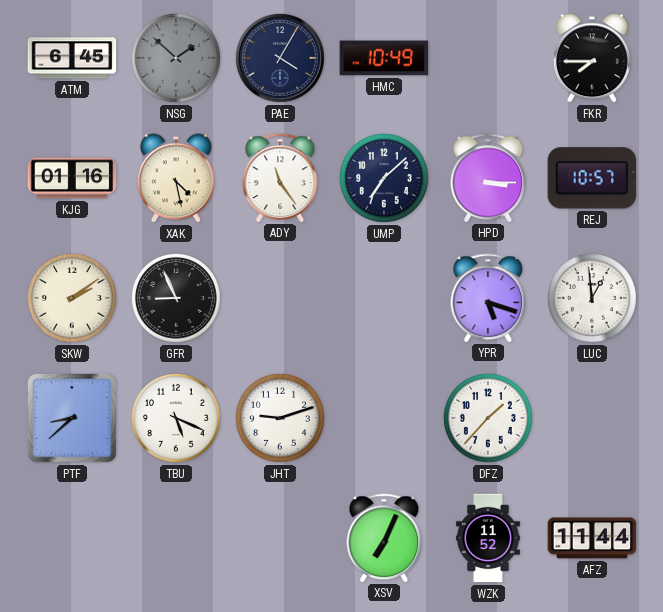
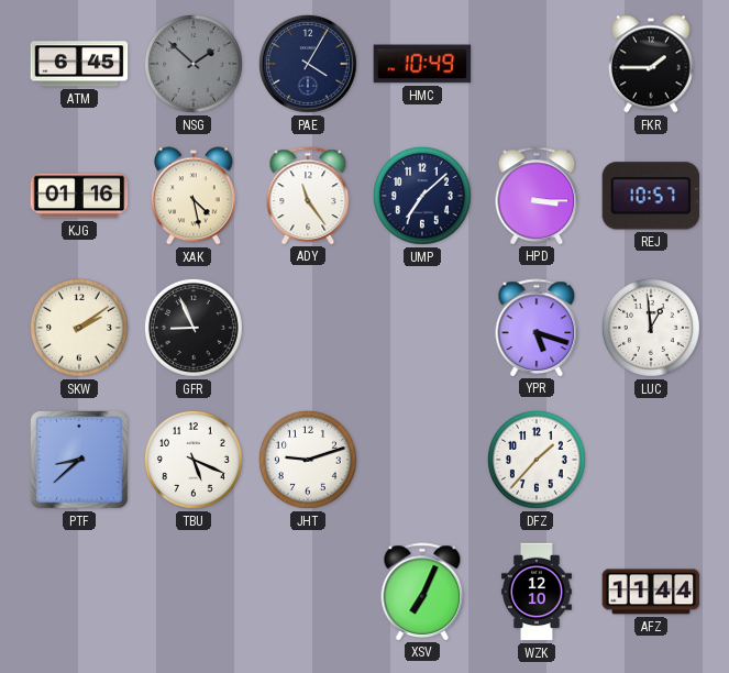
FKR: 7:45 -> 1:45 (651, 64)
WZK: 11:52 -> 12:10 (537, 592)
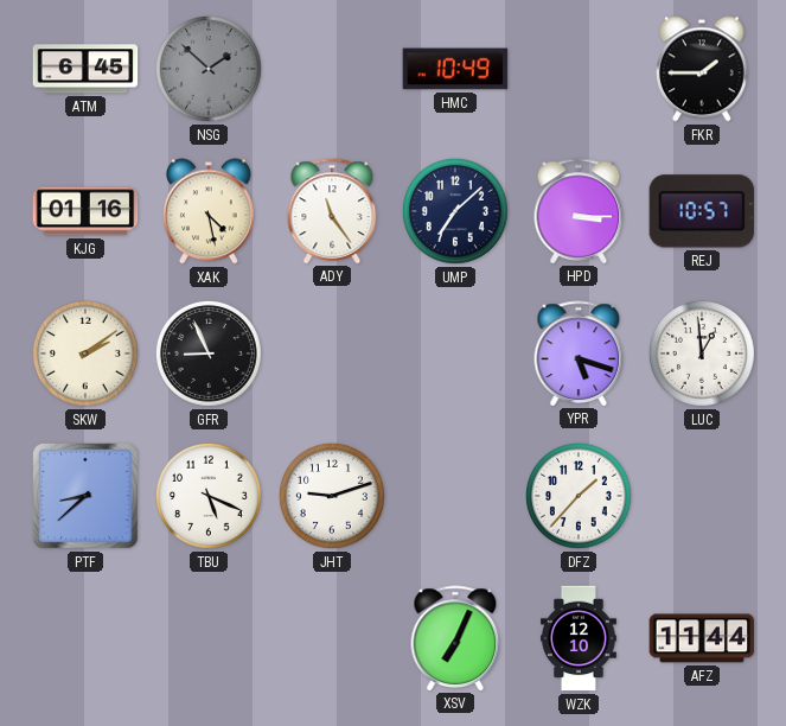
PAE: 4:05 -> none (308, 64)
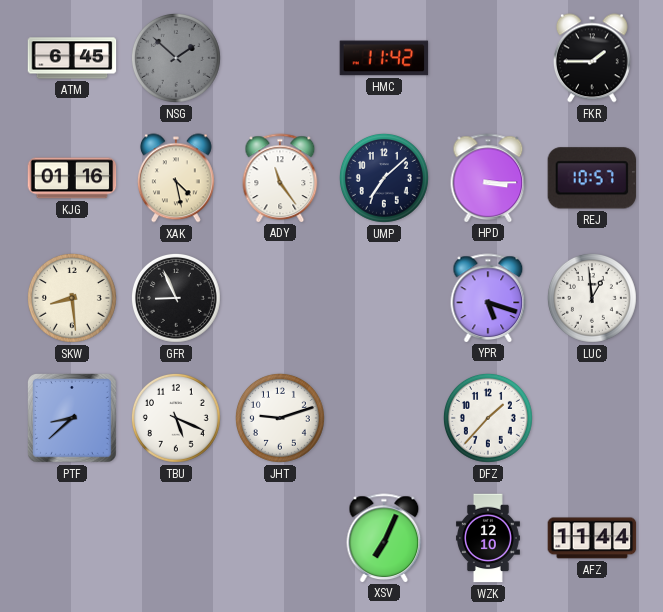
HMC: 10:49 -> 11:42 (384, 58)
SKW: 2:09 -> 8:29 (72, 298)
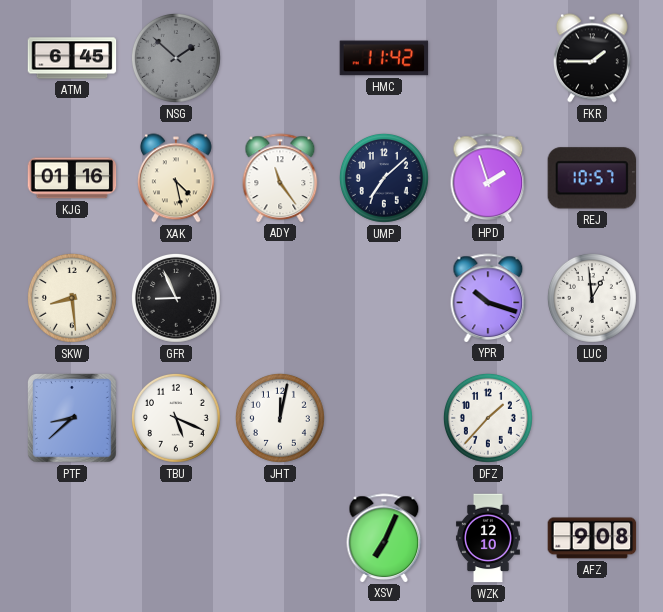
HPD: 3:15 -> 1:57 (488, 178)
YPR: 5:18 -> 10:18 (488, 298)
JHT: 9:12 -> 12:02 (280, 418)
AFZ: 11:44 -> 9:08 (592, 538)
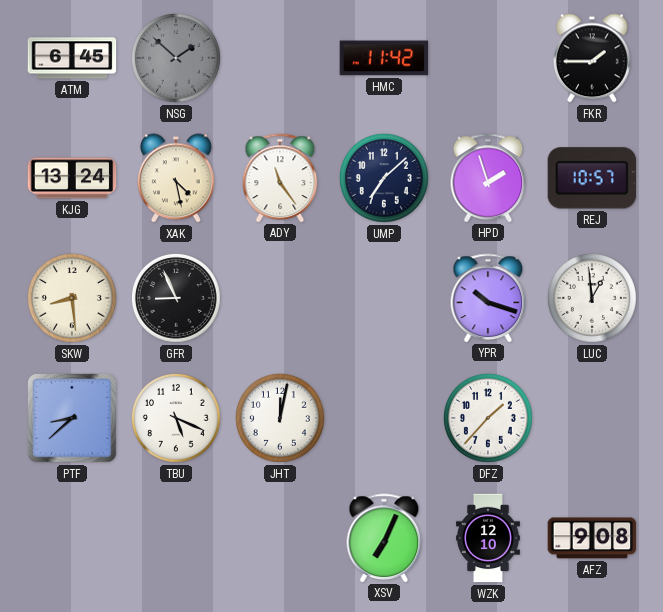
KJG: 01:16 -> 13:24 (72, 178)
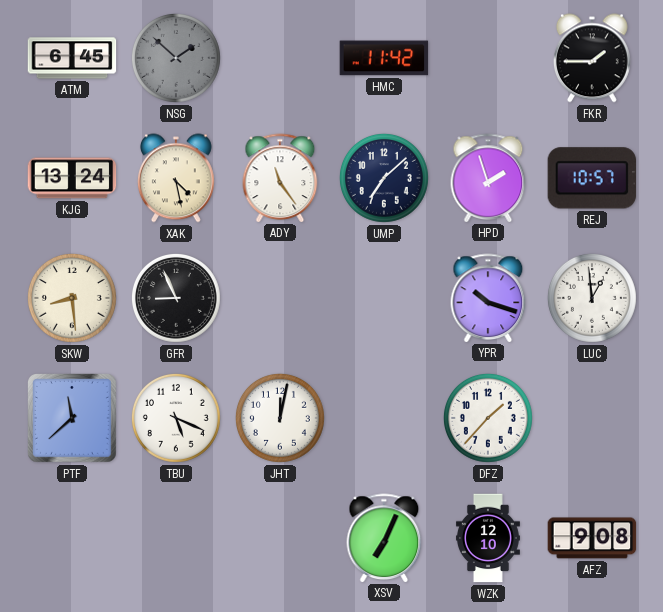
PTF: 8:38 -> 11:38 (73, 419)
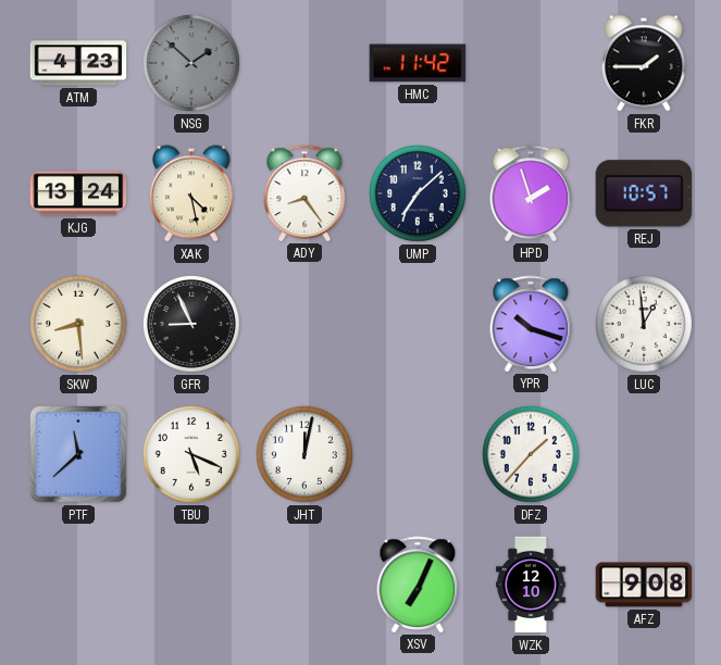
ATM: 6:45 -> 4:23 (78, 63)
ADY: 11:24 -> 8:24 (304, 193)
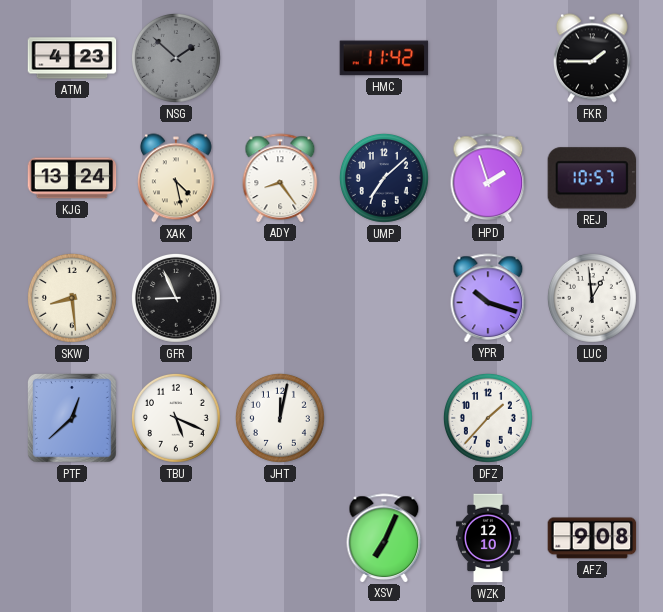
PTF: 11:38 -> 12:38 (73, 419)
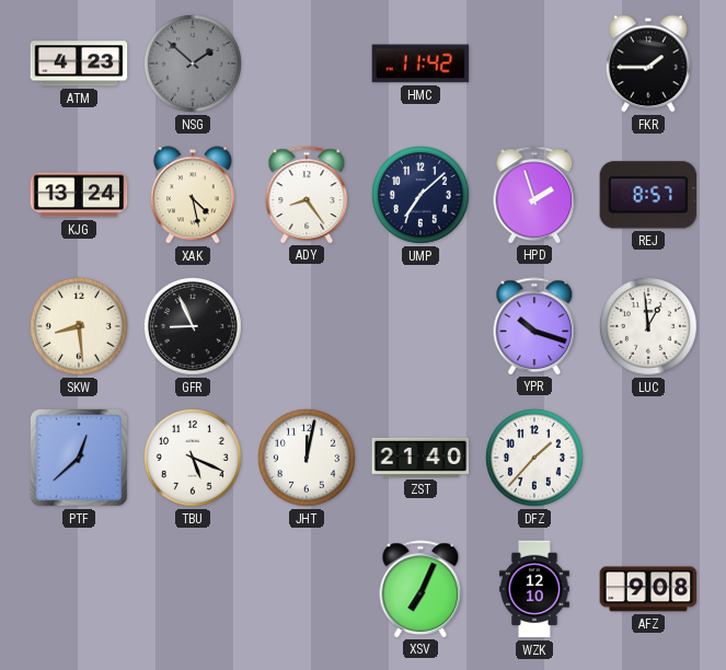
REJ: 10:57 -> 8:57 (648, 195)
ZST: none -> 21:40 (420, 458)
